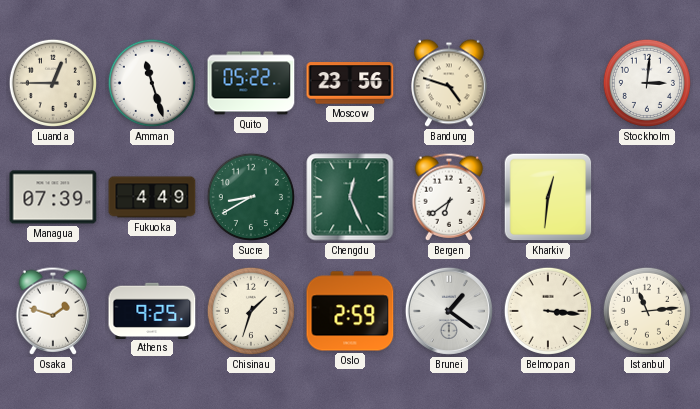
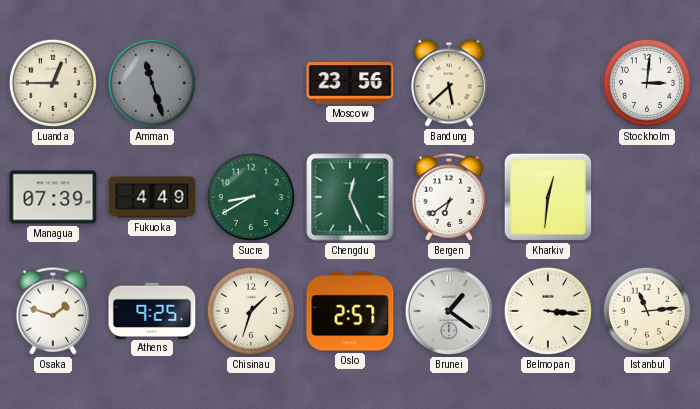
Amman dial: white -> grey (152, 83)
Quito: 05:22 -> none (251, 83)
Bandung: 4:48 -> 5:38 (449, 83)
Oslo: 2:59 -> 2:57 (350, 311)
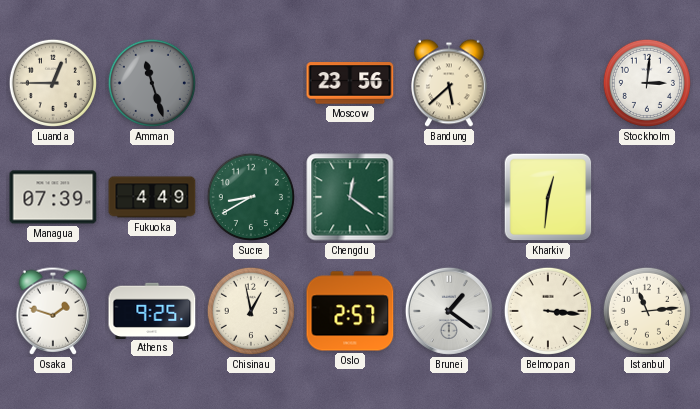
Chengdu: 12:26 -> 12:21 (350, 197)
Bergen: 6:39 -> none (449, 197)
Chisinau: 1:33 -> 12:58 (251, 311)
